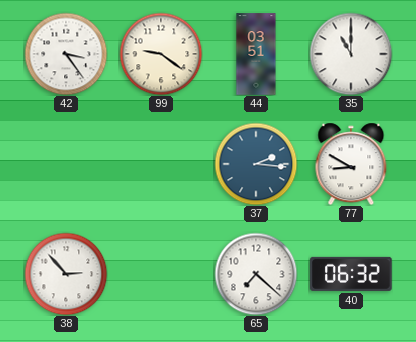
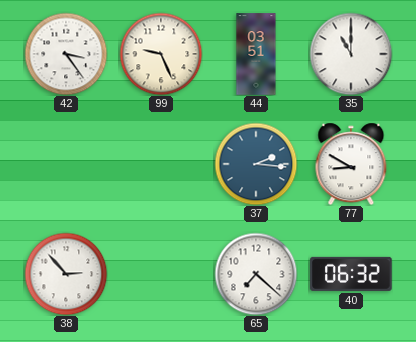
99: 9:21 -> 9:26 (161, 54)
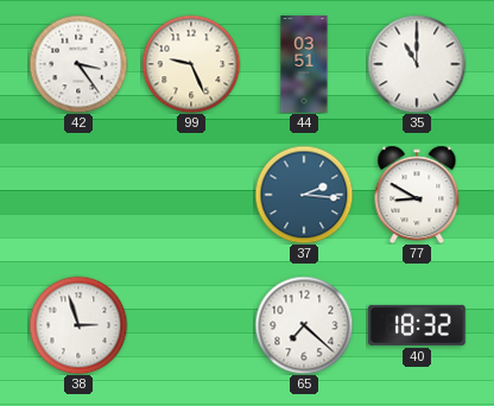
38: 2:53 -> 2:57 (78, 325)
40: 06:32 -> 18:32 (417, 325)
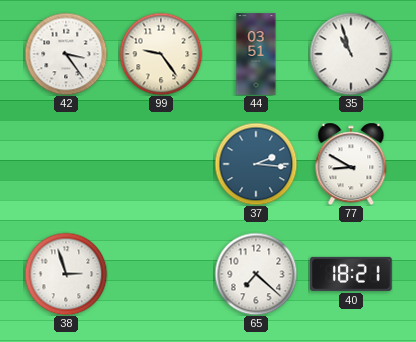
99: 9:26 -> 9:24 (161, 54)
35: 11:00 -> 10:57 (351, 54)
40: 18:32 -> 18:21 (351, 274)
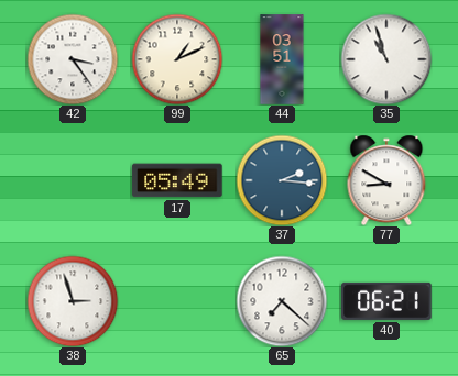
99: 9:24 -> 1:11 (177, 59)
17: none -> 05:49 (177, 180)
40: 18:21 -> 06:21 (386, 301)
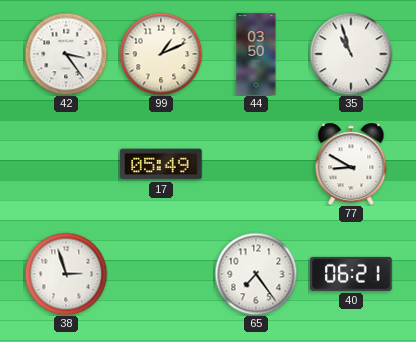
44: 03:51 -> 03:50 (256, 54)
37: 2:16 -> none (282, 180)
65: 7:22 -> 7:24 (256, 274)
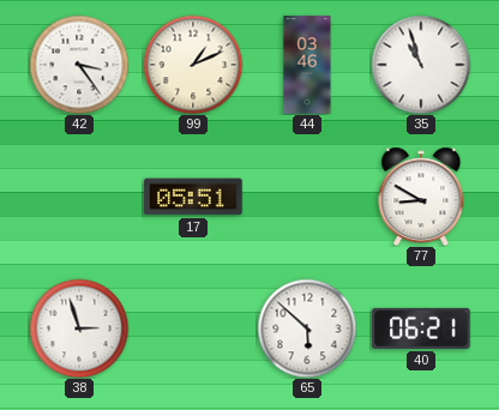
44: 03:50 -> 03:46 (307, 65)
17: 05:49 -> 05:51 (193, 197)
65: 7:24 -> 5:52 (307, 328)
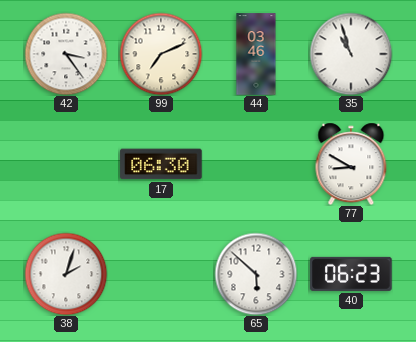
99: 1:11 -> 7:11 (161, 54)
17: 05:51 -> 06:30 (161, 164)
38: 2:57 -> 2:03 (66, 274)
40: 06:21 -> 06:23 (351, 274)
